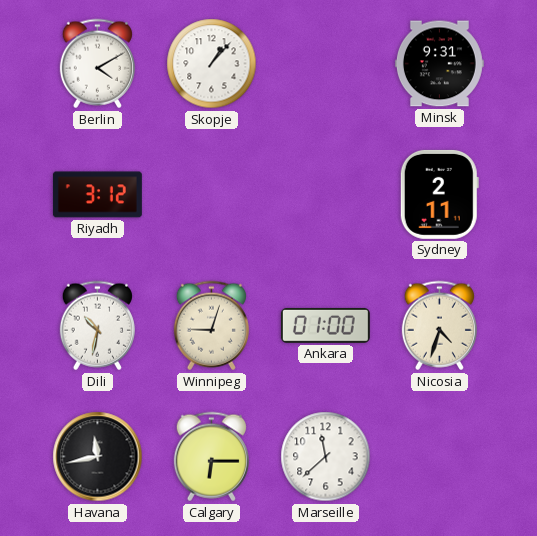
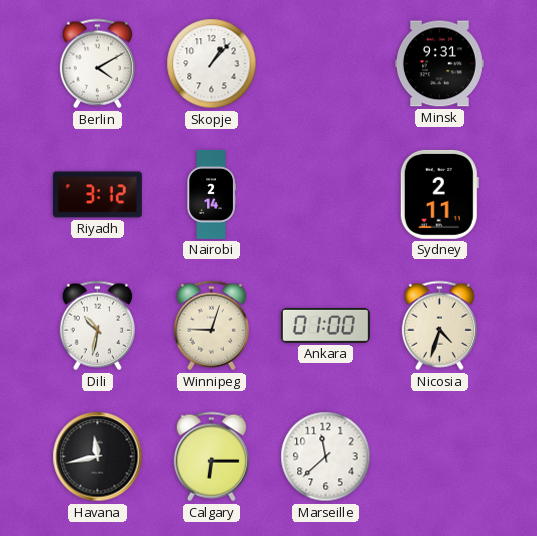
Nairobi: none -> 2:14 (211, 195)
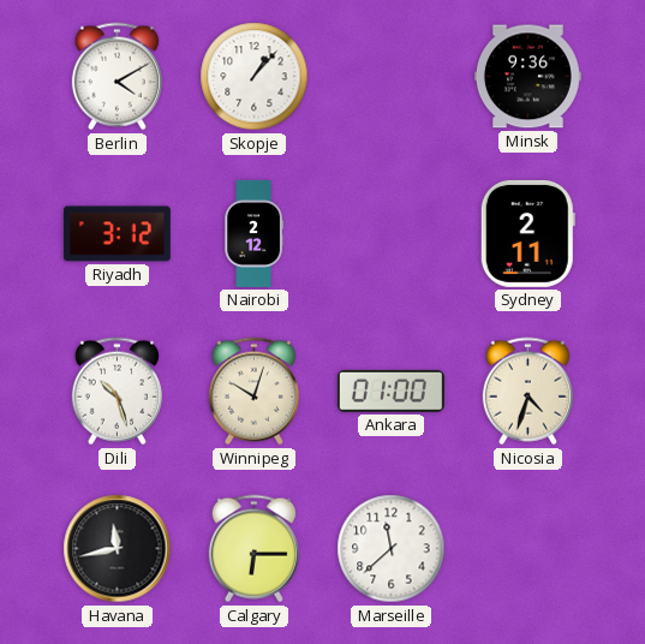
Minsk: 9:31 -> 9:36 (527, 77)
Nairobi: 2:14 -> 2:12 (253, 234)
Dili: 10:32 -> 10:27 (117, 392)
Winnipeg: 9:03 -> 10:03 (253, 392)
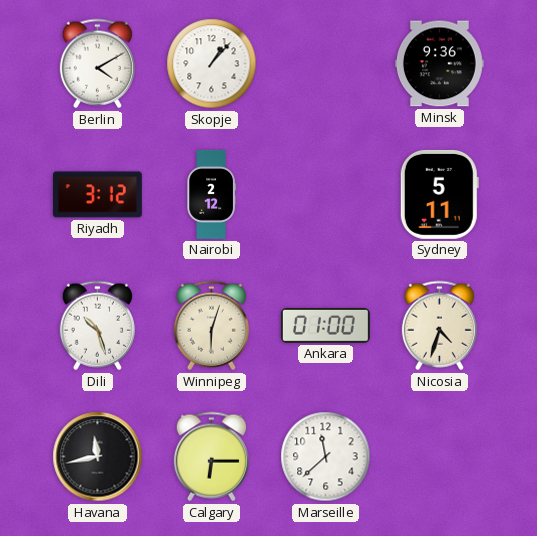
Sydney: 2:11 -> 5:11 (439, 194)
Winnipeg: 10:03 -> 6:03 (211, 326)
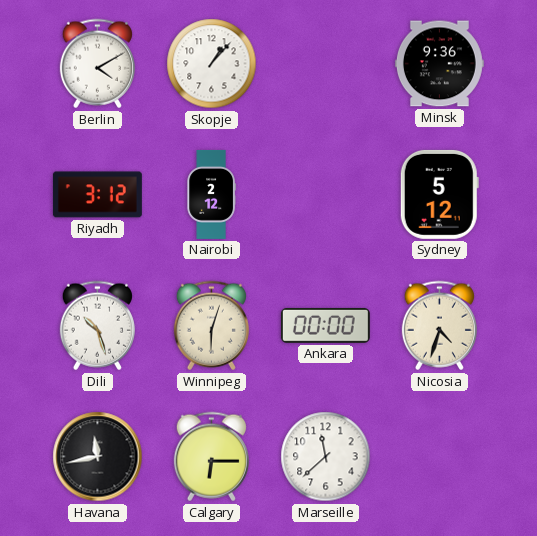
Sydney: 5:11 -> 5:12 (439, 194)
Ankara: 01:00 -> 00:00 (325, 325)
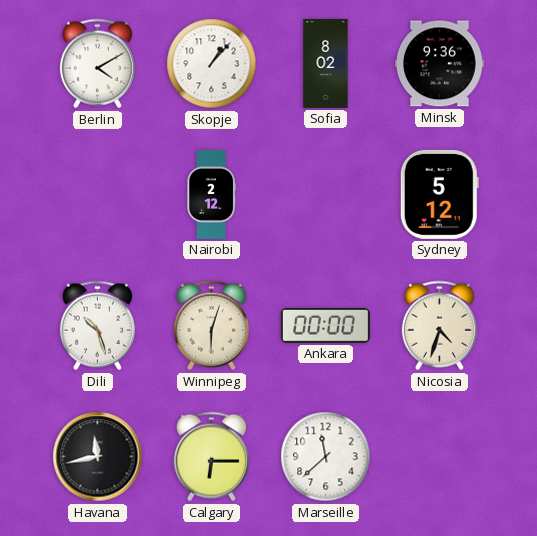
Sofia: none -> 8:02 (326, 63)
Riyadh: 3:12 -> none (97, 195)
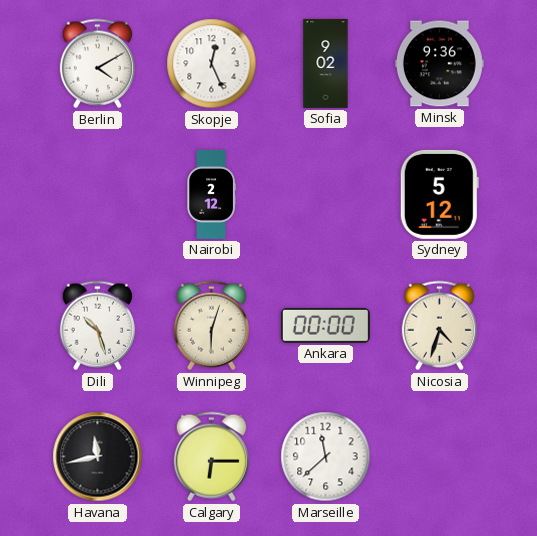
Skopje: 1:07 -> 12:26 (212, 64)
Sofia: 8:02 -> 9:02 (326, 63)
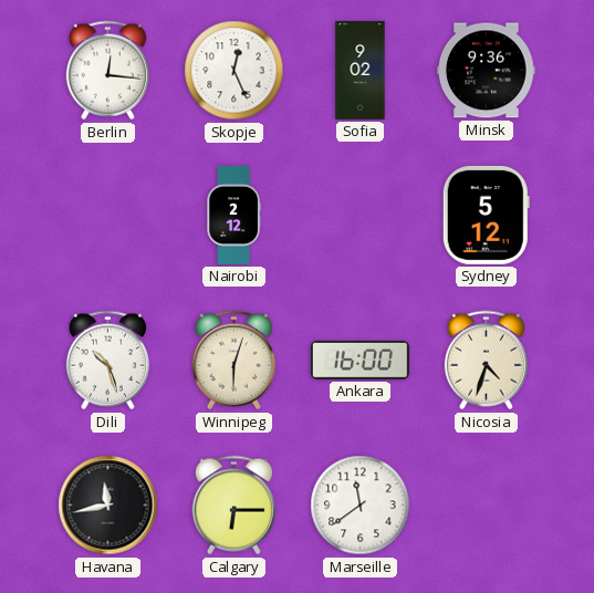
Berlin: 4:10 -> 12:16 (107, 71)
Ankara: 00:00 -> 16:00 (359, 360)
Marseille: 11:38 -> 11:39 (361, 506)
